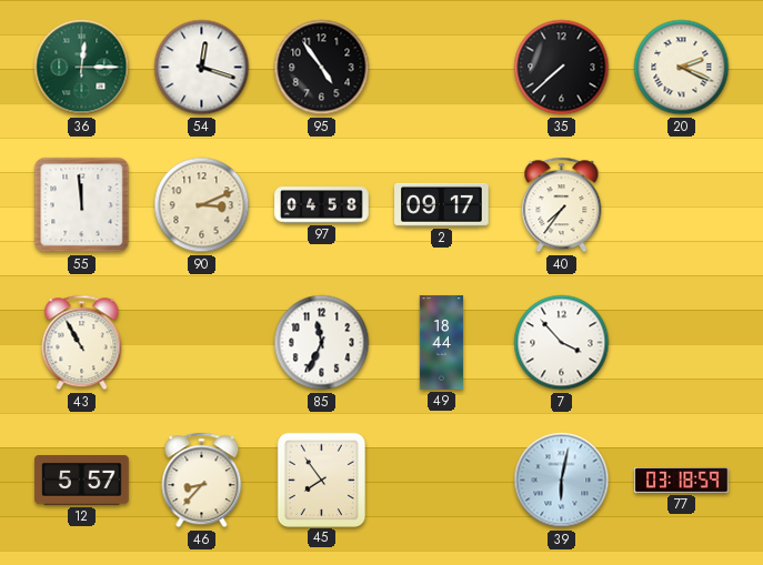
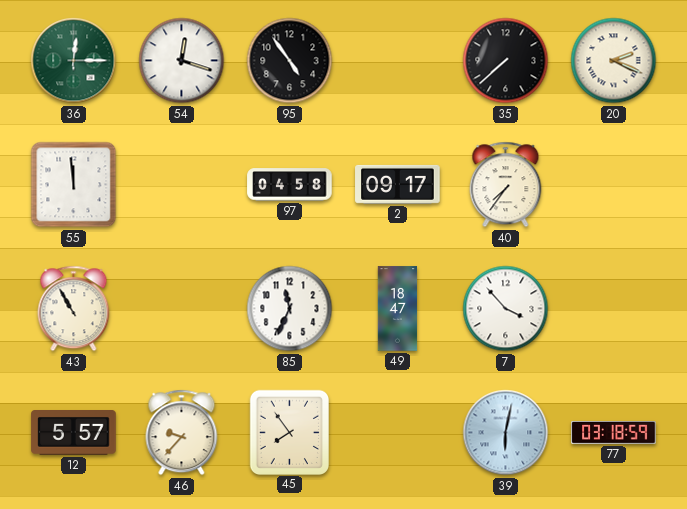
90: 3:11 -> none (202, 205)
49: 18:44 -> 18:47 (398, 309)
46: 8:37 -> 9:37 (182, 433)
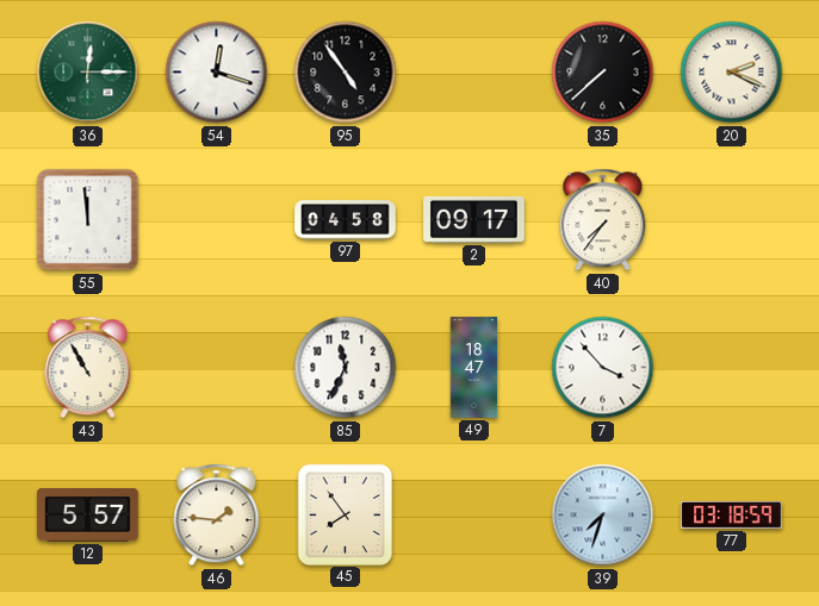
46: 9:37 -> 1:46 (217, 516)
39: 6:02 -> 7:33 (603, 516)
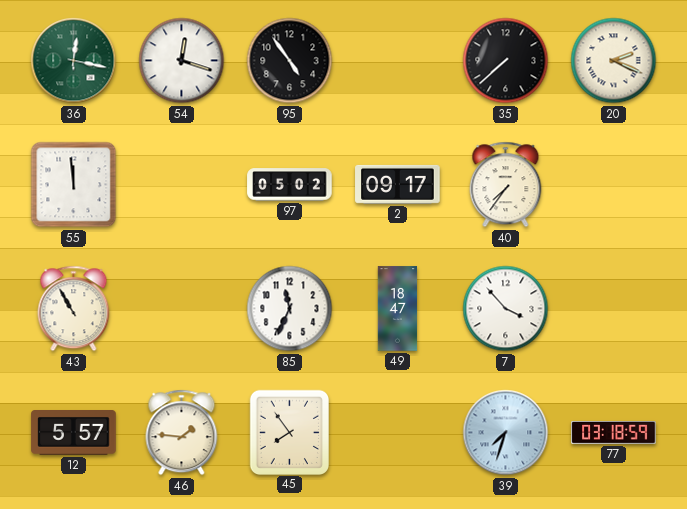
36: 12:15 -> 12:17 (74, 61)
97: 04:58 -> 05:02 (290, 185)
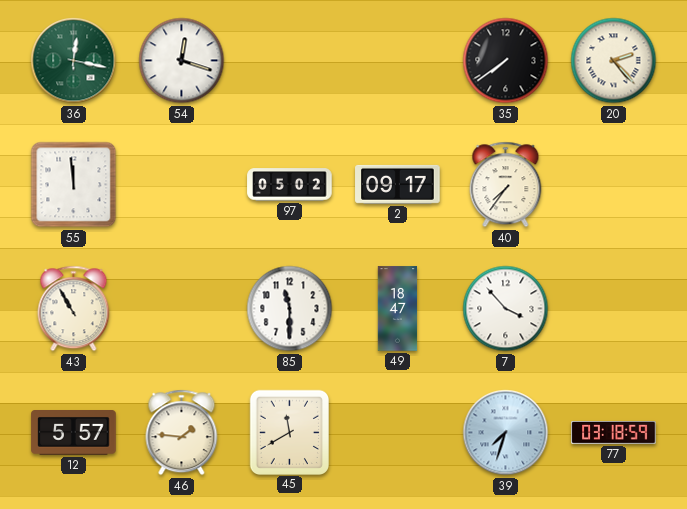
95: 4:54 -> none (290, 61)
35: 7:38 -> 7:39 (506, 61)
20: 2:19 -> 2:23 (614, 61)
85: 11:34 -> 11:30 (290, 309)
45: 7:54 -> 11:40 (289, 432)
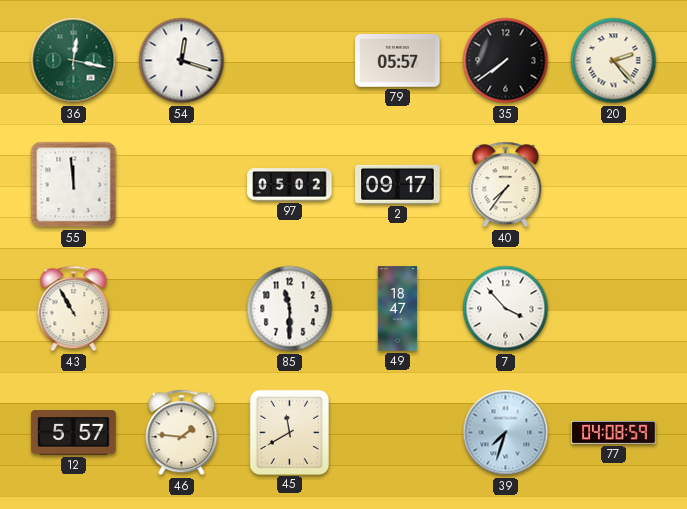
79: none -> 05:57 (398, 61)
77: 03:18 -> 04:08 (614, 432)
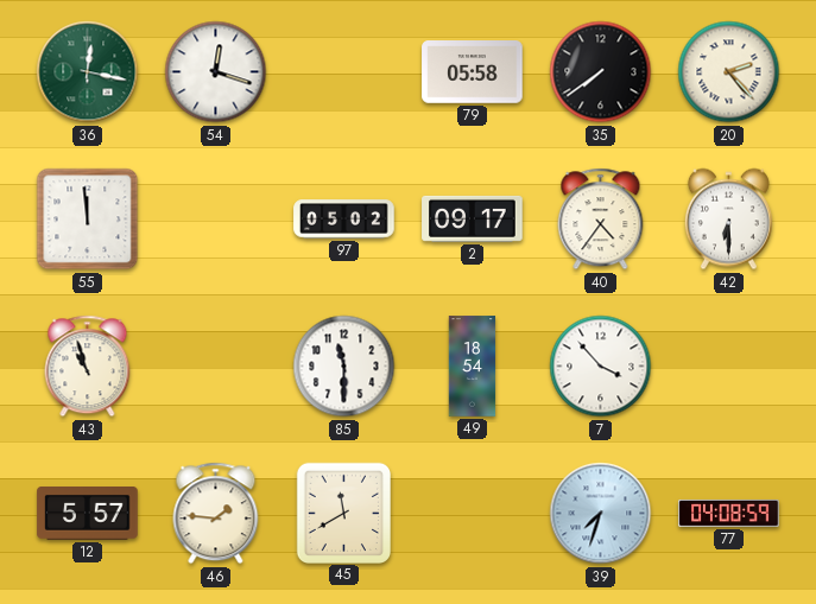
79: 05:57 -> 05:58 (473, 72)
40: 7:36 -> 4:36 (601, 220)
42: none -> 6:30 (728, 220)
43: 10:55 -> 10:57 (88, 367)
49: 18:47 -> 18:54 (473, 367)
